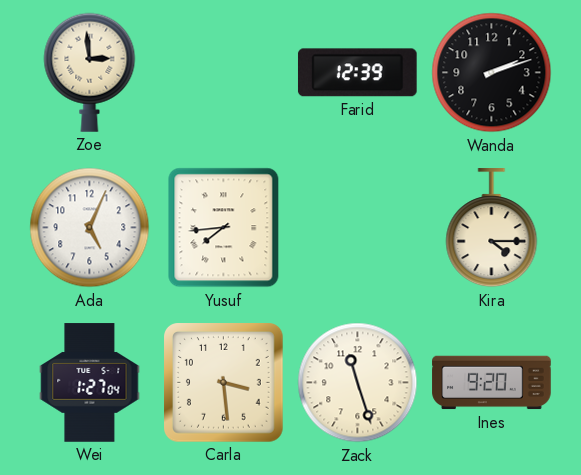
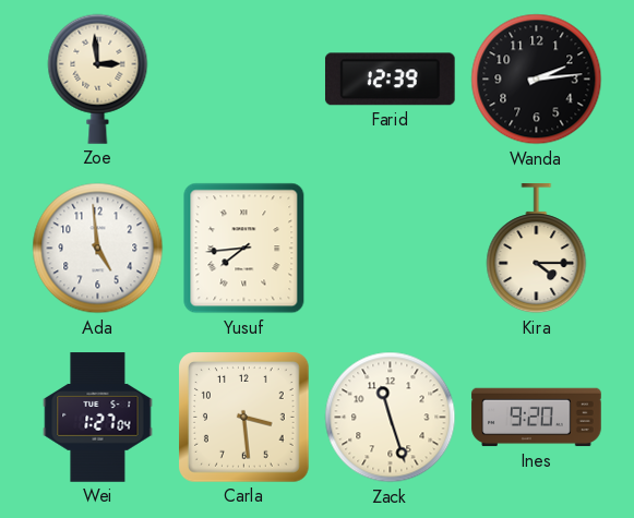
Wanda: 2:12 -> 2:14 (537, 80)
Ada: 5:04 -> 4:59 (98, 249)
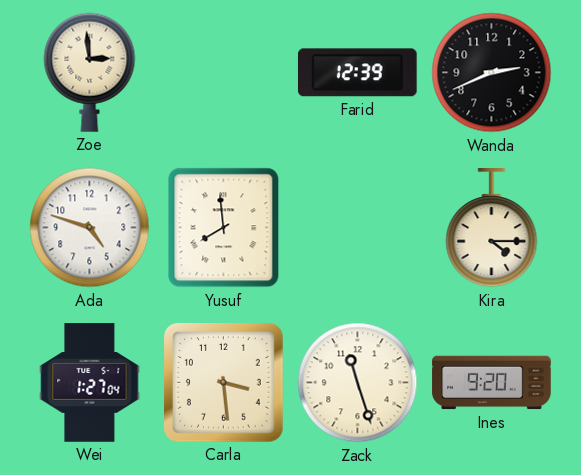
Wanda: 2:14 -> 2:41 (492, 73)
Ada: 4:59 -> 4:48 (90, 228)
Yusuf: 7:44 -> 7:59 (224, 228)
